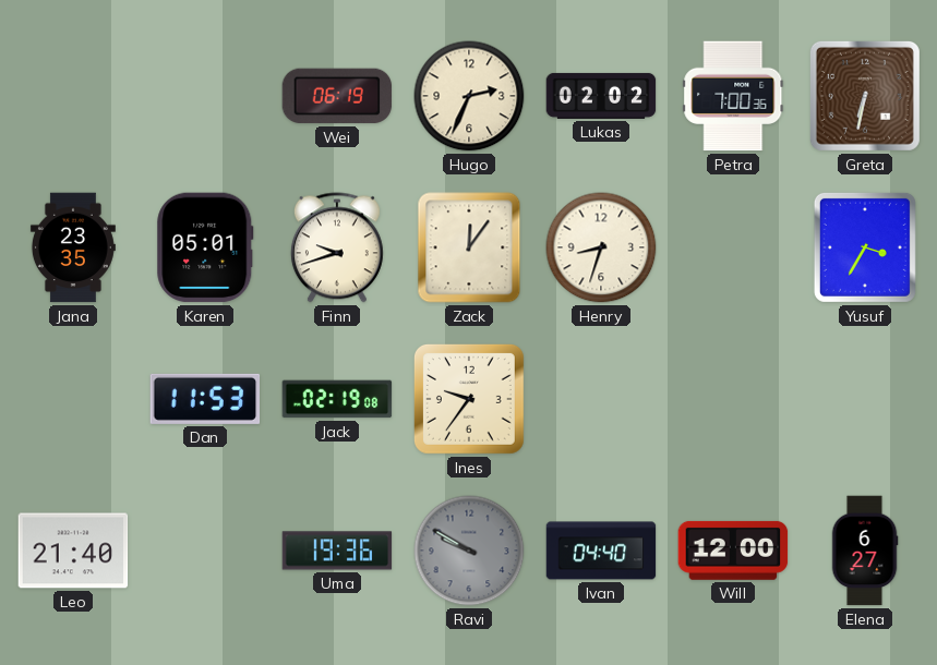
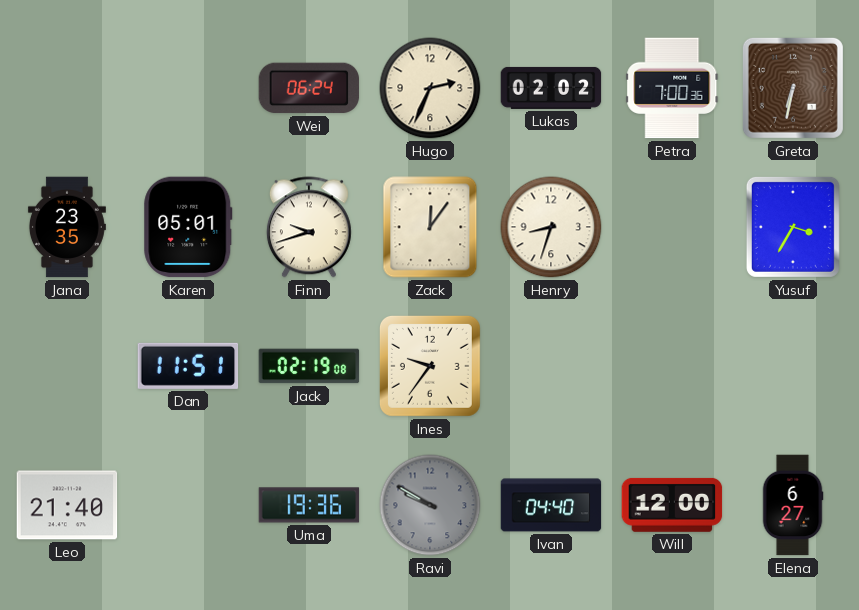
Wei: 06:19 -> 06:24 (309, 88)
Dan: 11:53 -> 11:51 (188, 366)
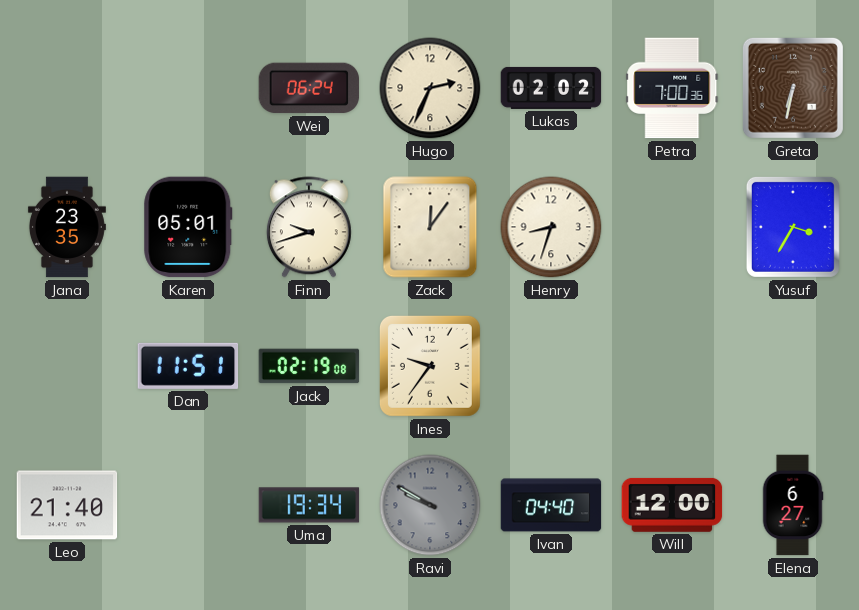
Uma: 19:36 -> 19:34 (309, 505)
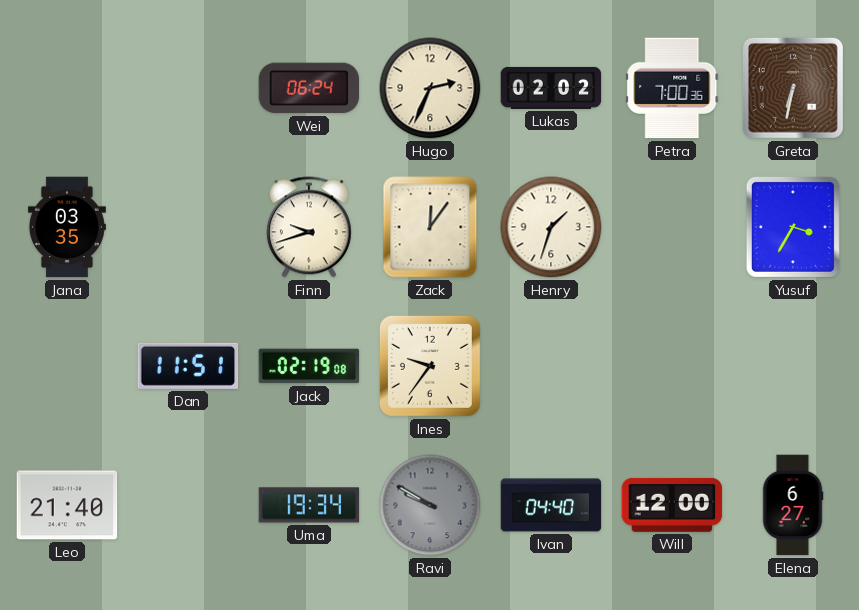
Jana: 23:35 -> 03:35 (67, 227)
Karen: 05:01 -> none (188, 227)
Henry: 8:33 -> 1:33 (551, 227)
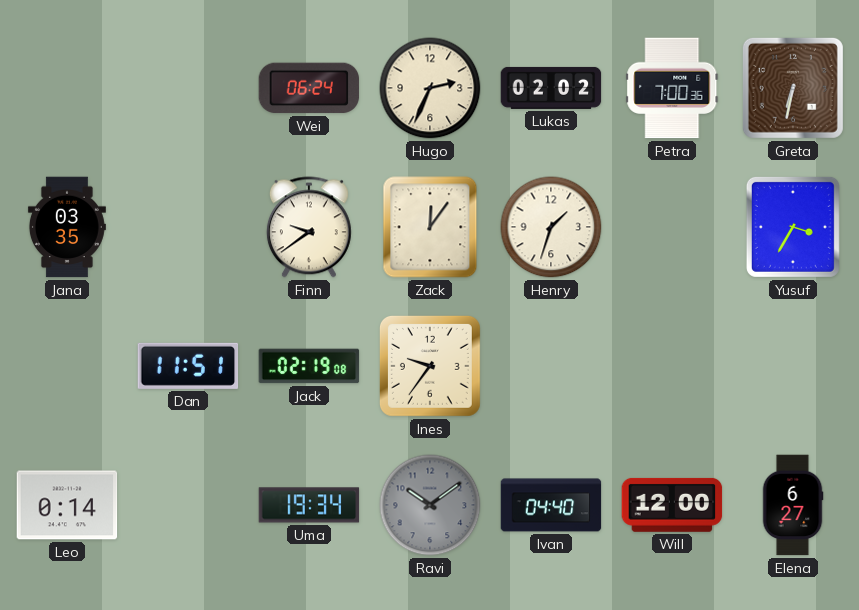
Finn: 9:42 -> 9:39 (309, 227)
Leo: 21:40 -> 0:14 (67, 505)
Ravi: 9:50 -> 10:09 (430, 505)
